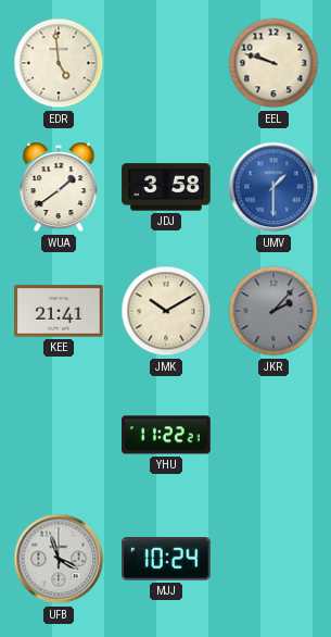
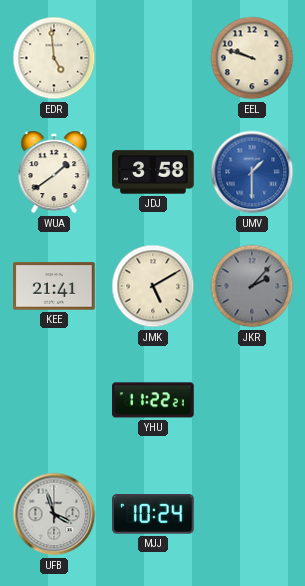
JMK: 10:10 -> 5:10 (153, 286)
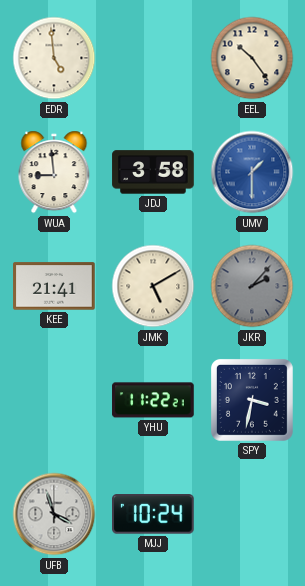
EEL: 9:48 -> 10:24 (252, 58)
WUA: 1:39 -> 8:59 (54, 172)
SPY: none -> 3:32 (252, 400)
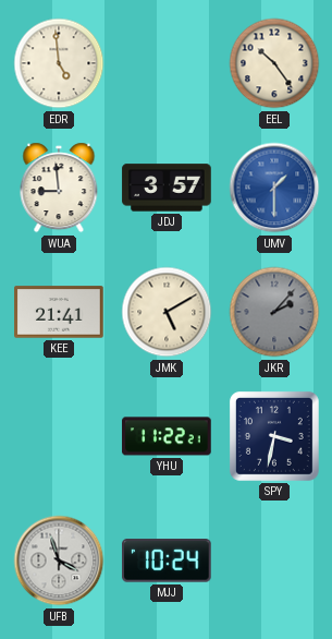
JDJ: 3:58 -> 3:57 (167, 188)
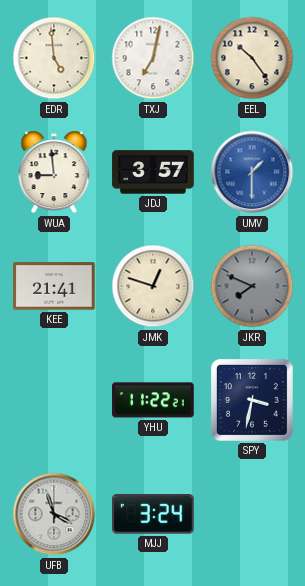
TXJ: none -> 7:02 (153, 58)
JMK: 5:10 -> 12:48 (153, 286)
JKR: 2:07 -> 7:49 (252, 286)
MJJ: 10:24 -> 3:24 (154, 514)
